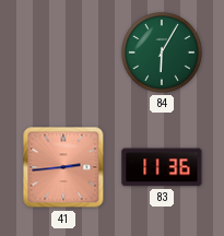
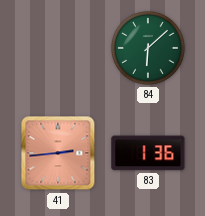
84: 6:05 -> 6:08 (148, 48)
83: 11:36 -> 1:36 (148, 153)
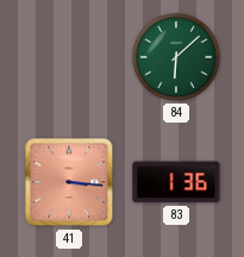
41: 2:44 -> 3:16 (69, 182)
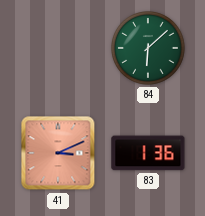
41: 3:16 -> 3:11 (58, 153)
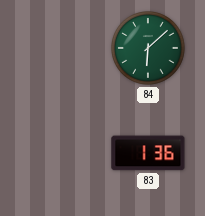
41: 3:11 -> none (58, 153)
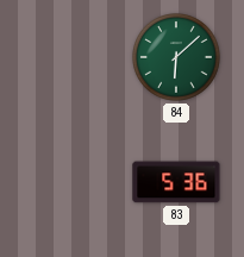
83: 1:36 -> 5:36 (176, 182)
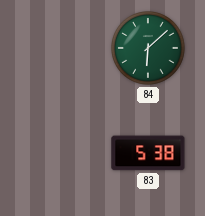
83: 5:36 -> 5:38 (148, 153)
